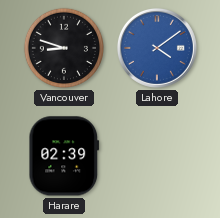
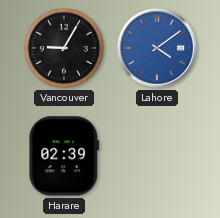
Vancouver: 8:48 -> 9:05 (64, 48)
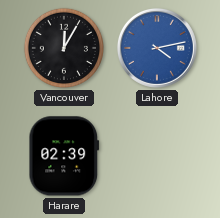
Vancouver: 9:05 -> 12:05 (64, 48)
Lahore: 4:09 -> 4:13 (157, 48)
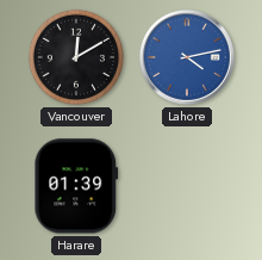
Vancouver: 12:05 -> 12:10 (76, 57)
Harare: 02:39 -> 01:39 (76, 186)
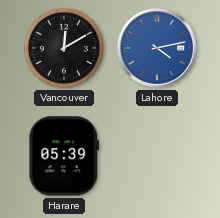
Harare: 01:39 -> 05:39 (64, 156)
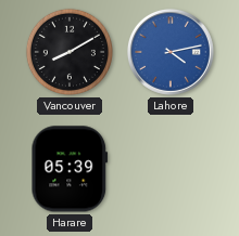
Vancouver: 12:10 -> 8:10 (70, 52)
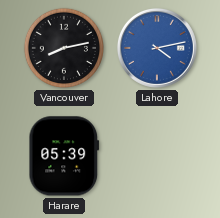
Vancouver: 8:10 -> 8:13 (64, 48)
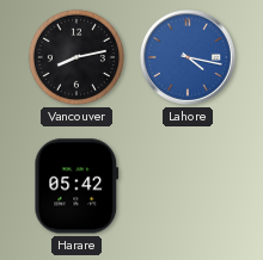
Lahore: 4:13 -> 4:17 (188, 57)
Harare: 05:39 -> 05:42 (77, 186)
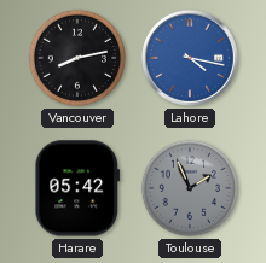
Toulouse: none -> 1:56 (190, 188)
